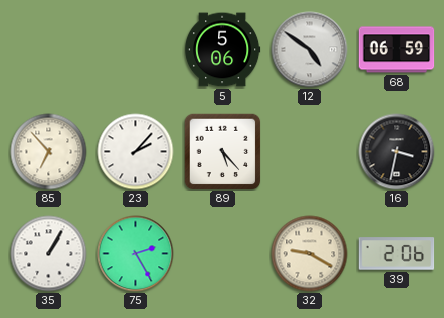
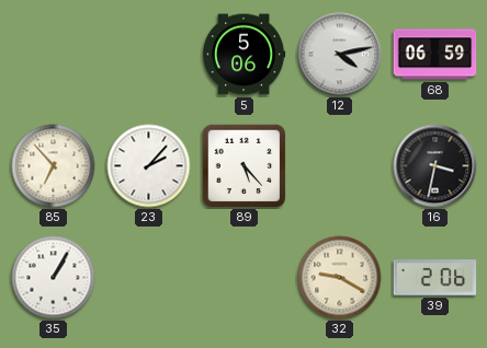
12: 4:51 -> 4:13 (340, 55)
75: 2:25 -> none (136, 254)
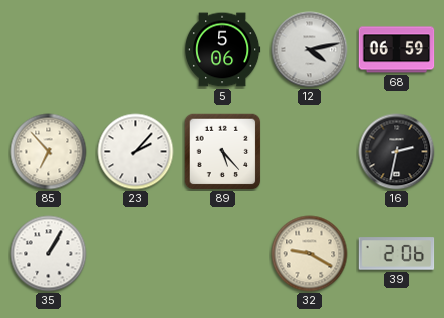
16: 3:32 -> 2:32 (397, 152)
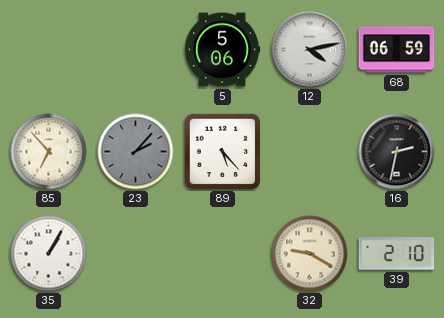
23 dial: white -> grey (136, 152)
39: 2:06 -> 2:10 (397, 254)
